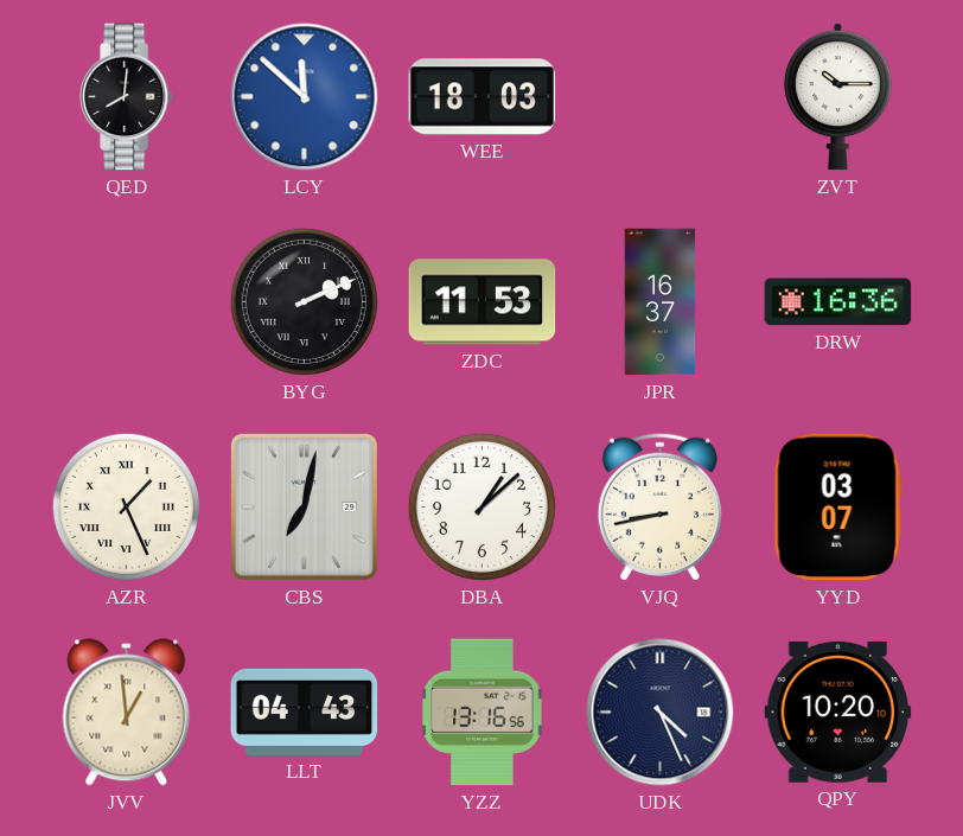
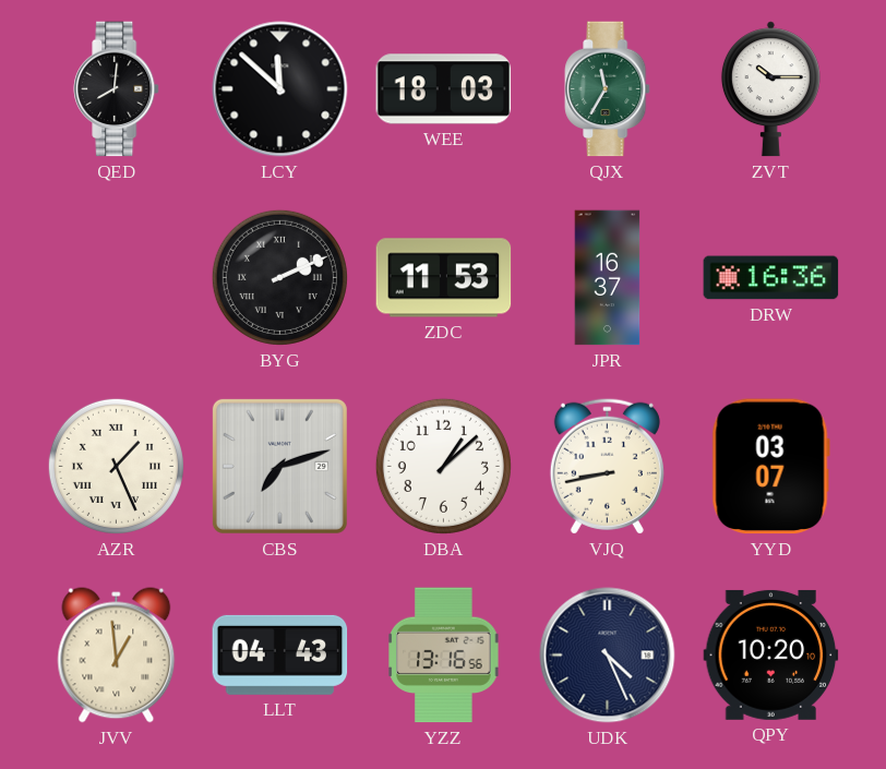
LCY dial: blue -> black (280, 89)
QJX: none -> 11:35 (608, 89)
CBS: 7:02 -> 7:12 (279, 466)
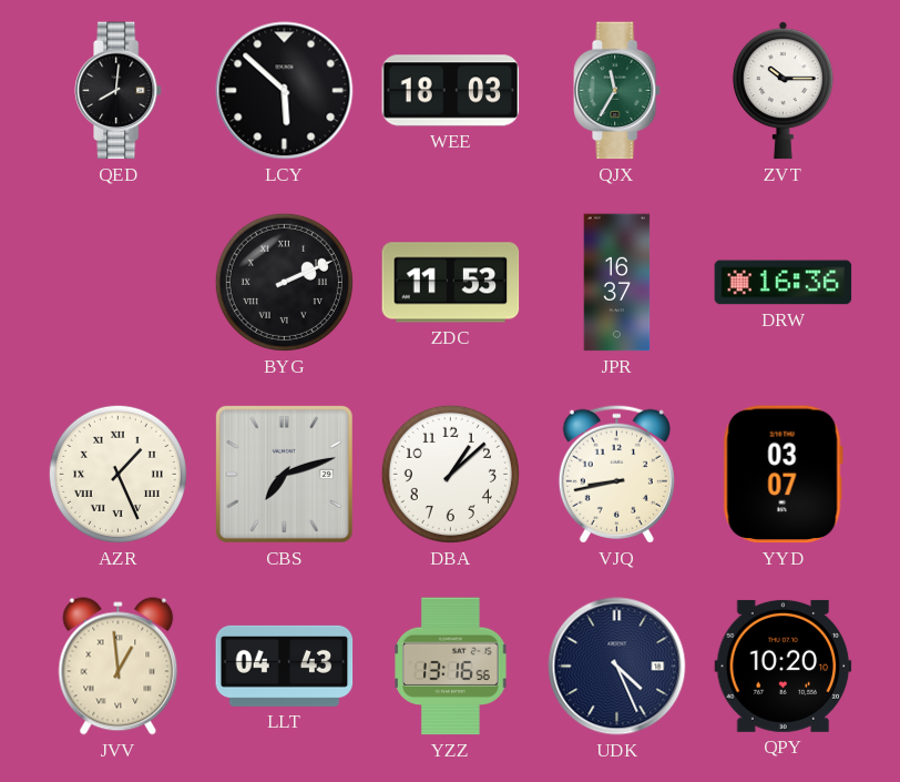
LCY: 11:52 -> 5:52 (285, 91)
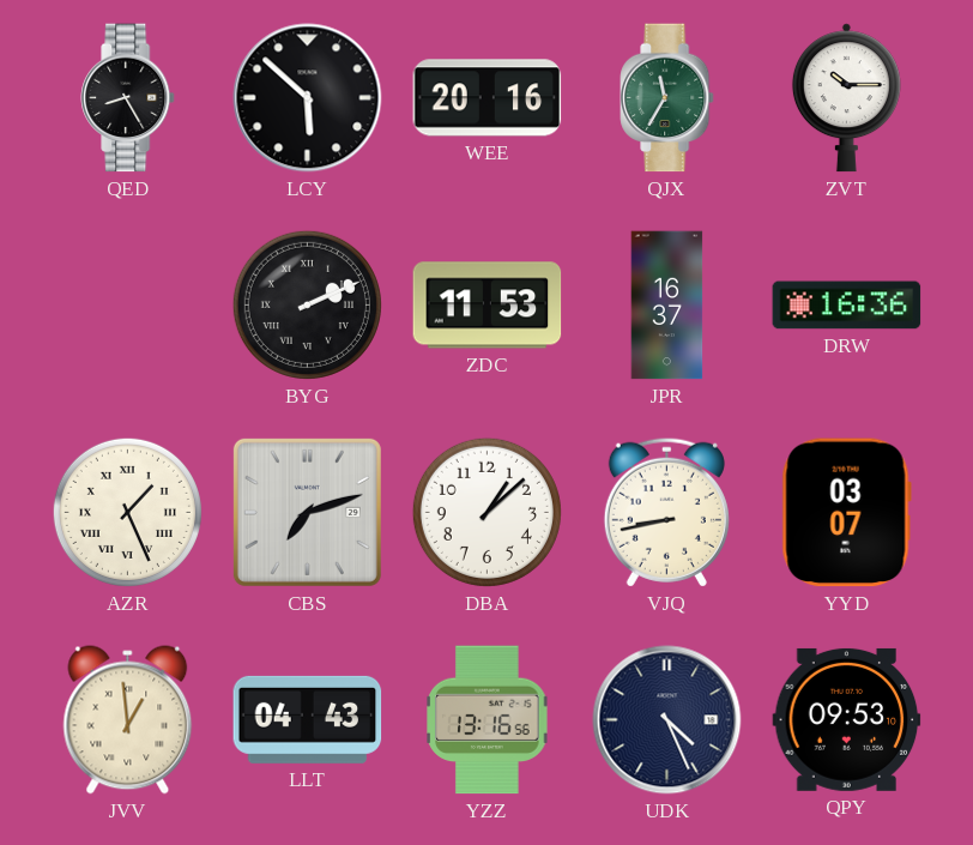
QED: 8:01 -> 8:25 (128, 98)
WEE: 18:03 -> 20:16 (488, 98)
QPY: 10:20 -> 09:53 (847, 719)
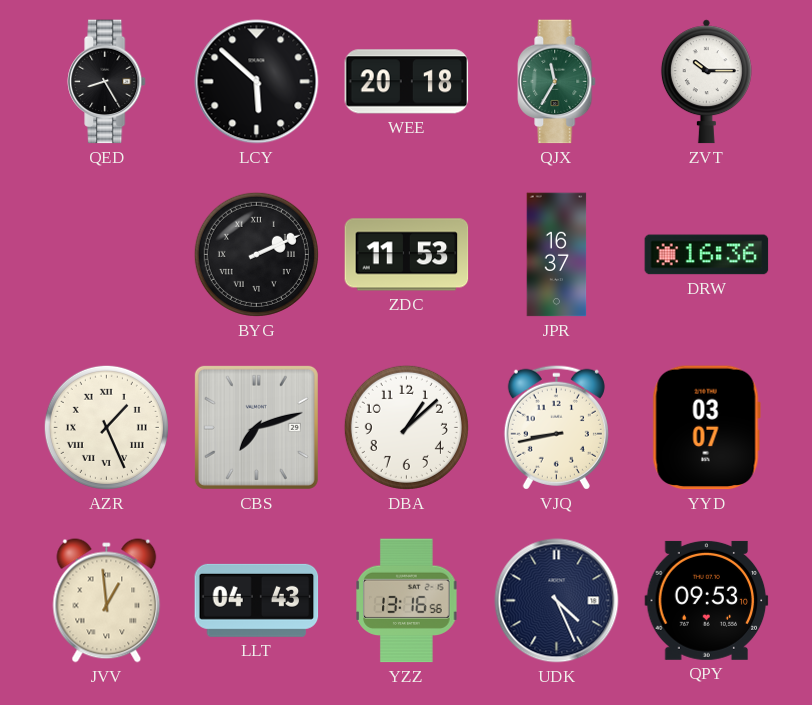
WEE: 20:16 -> 20:18 (407, 82)
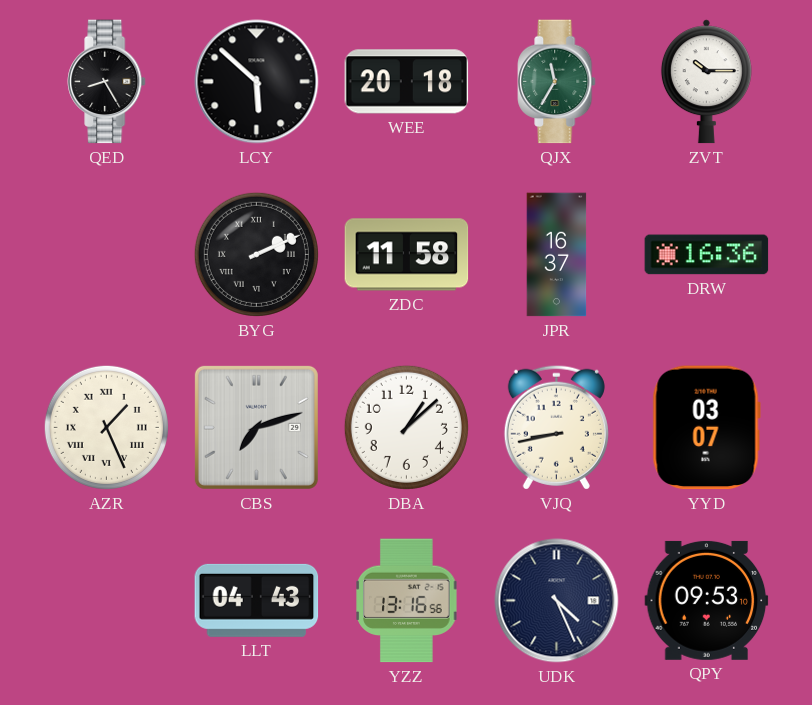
ZDC: 11:53 -> 11:58 (407, 255)
JVV: 12:59 -> none (107, 601)
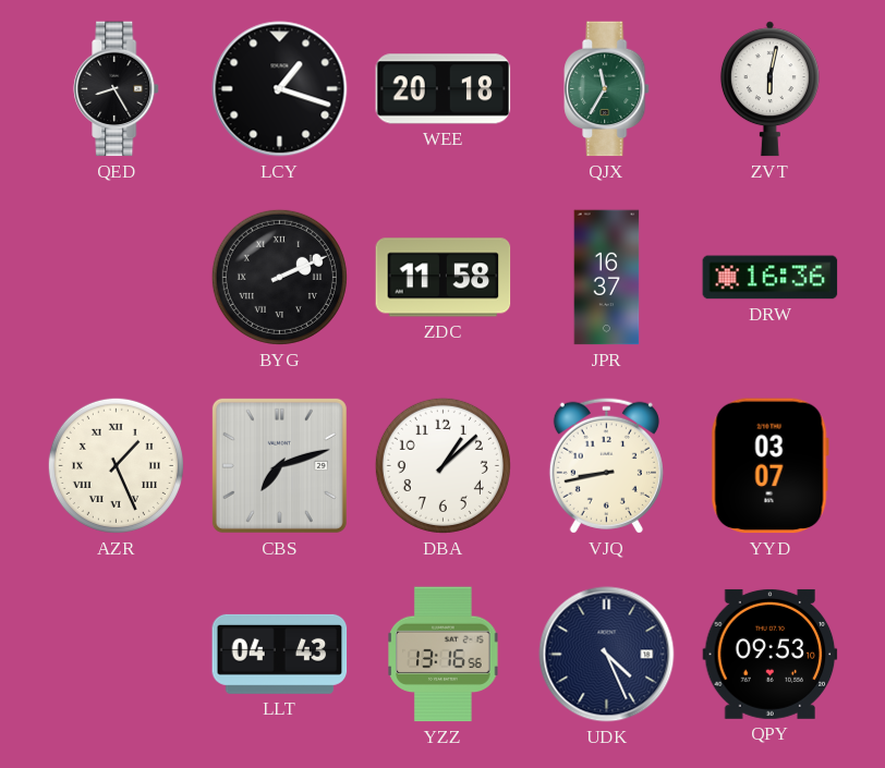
LCY: 5:52 -> 1:18 (280, 89)
ZVT: 10:15 -> 6:02 (769, 89)
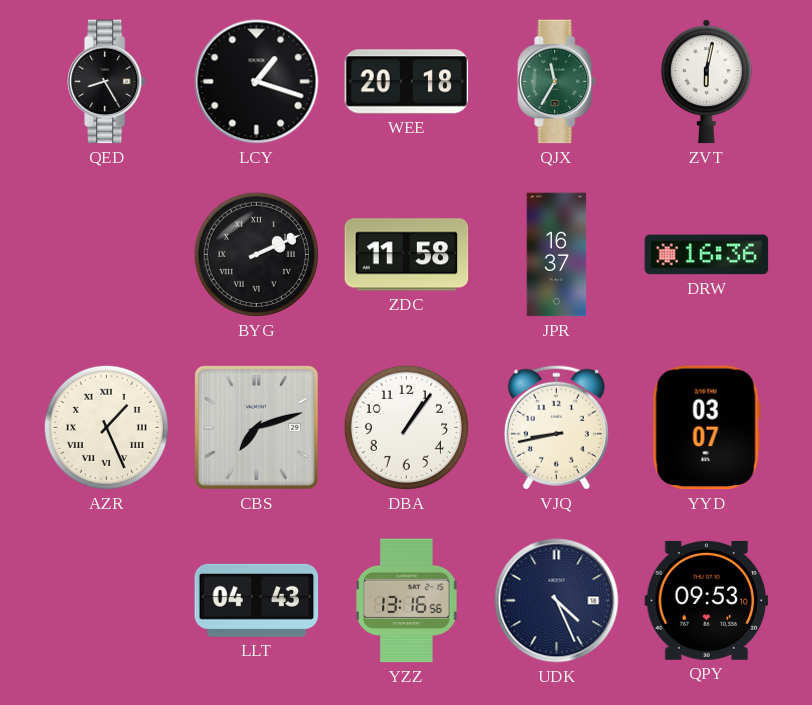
DBA: 1:08 -> 1:06 (406, 427)
